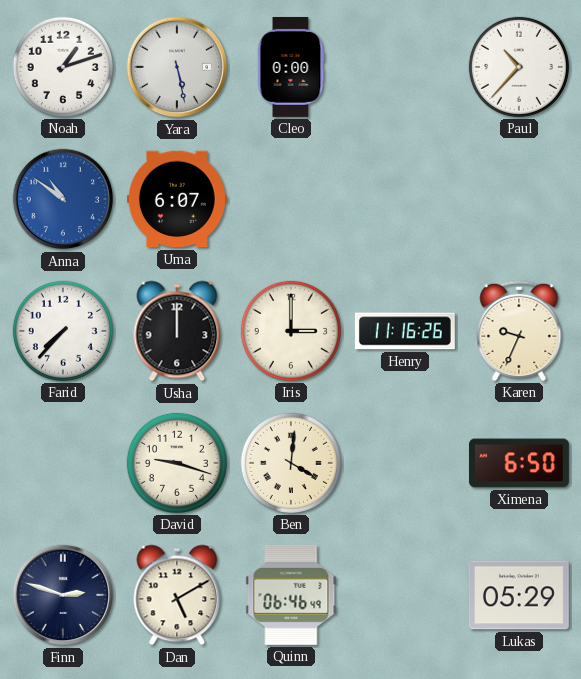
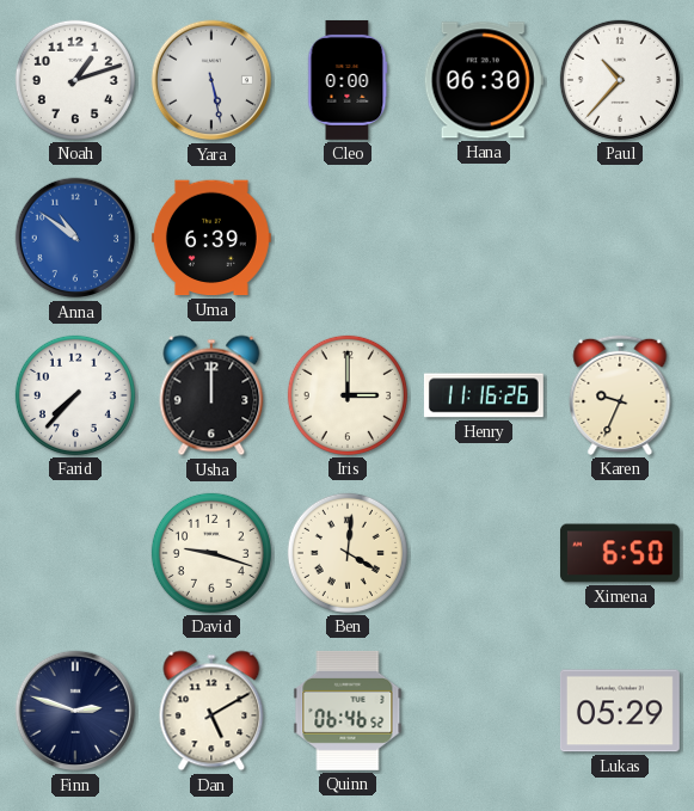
Hana: none -> 06:30 (484, 80)
Uma: 6:07 -> 6:39 (211, 238)
Quinn: 06:46:49 -> 06:46:52 (348, 711)
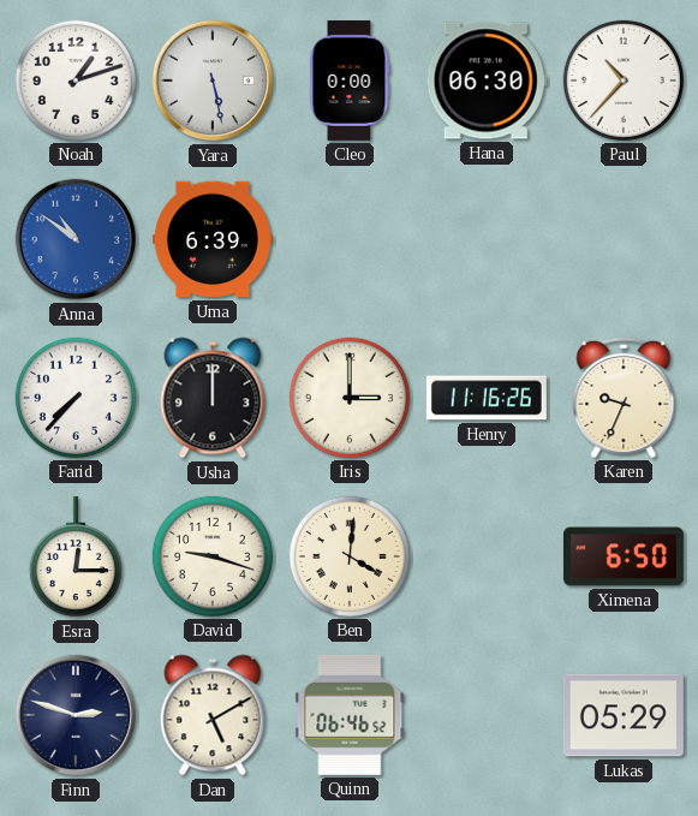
Esra: none -> 12:15 (76, 556)
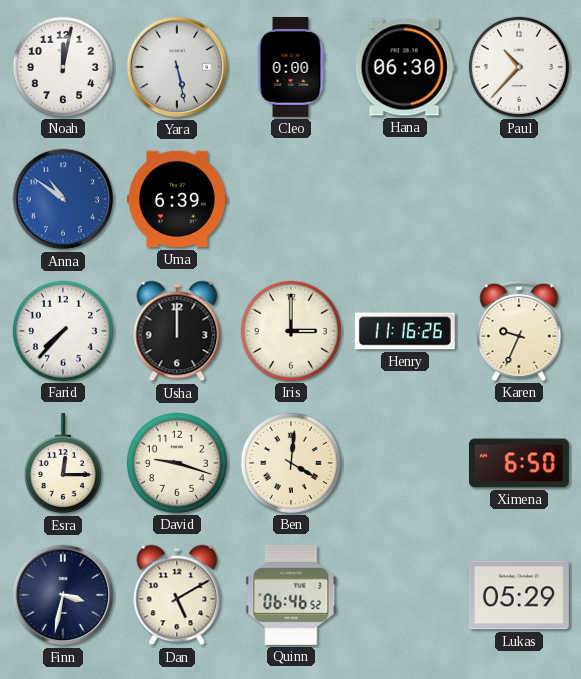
Noah: 1:12 -> 12:02 (63, 67)
Finn: 2:48 -> 3:32 (63, 595)
